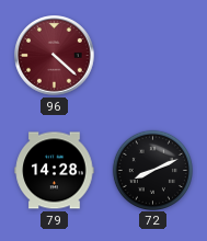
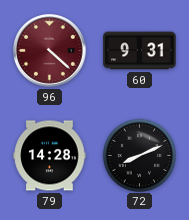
60: none -> 9:31 (140, 51)
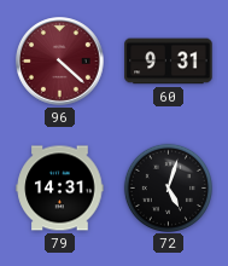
79: 14:28 -> 14:31 (60, 189)
72: 8:11 -> 5:03 (168, 187)
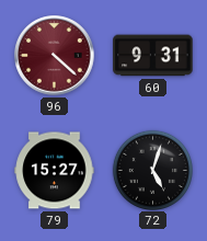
79: 14:31 -> 15:27 (55, 171)
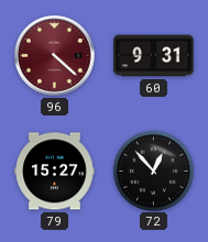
72: 5:03 -> 12:53 (153, 170)
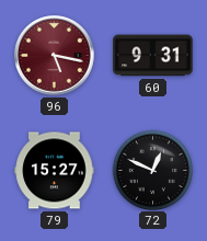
96: 4:22 -> 5:17 (55, 56)
72: 12:53 -> 12:49 (152, 170)
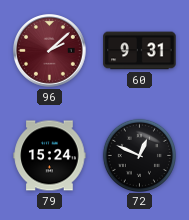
96: 5:17 -> 2:08 (50, 51)
79: 15:27 -> 15:24 (50, 156)
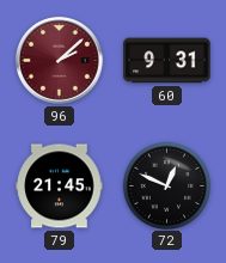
79: 15:24 -> 21:45 (60, 186)
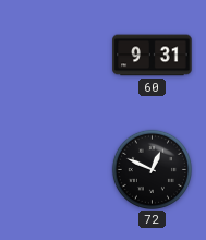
96: 2:08 -> none (60, 61)
79: 21:45 -> none (60, 186)
